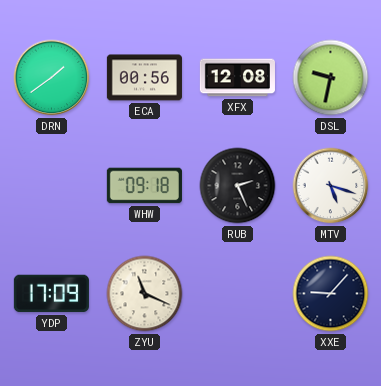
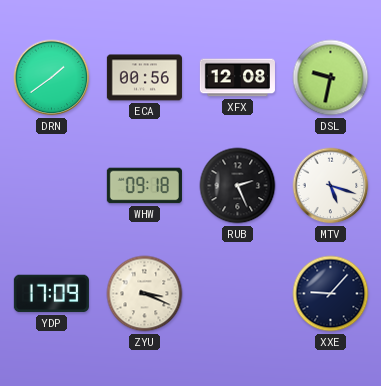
ZYU: 11:19 -> 3:19 (145, 294)
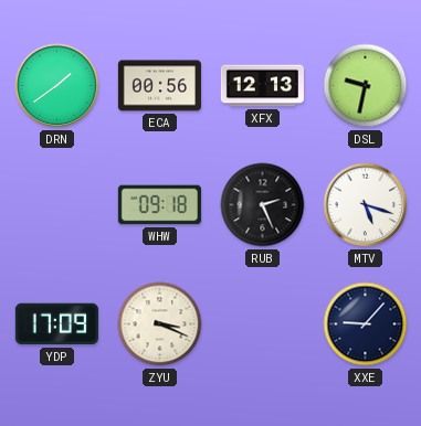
XFX: 12:08 -> 12:13 (262, 86)
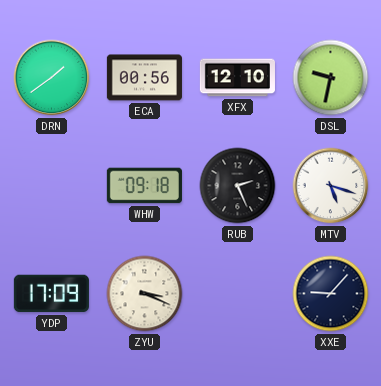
XFX: 12:13 -> 12:10 (237, 78)
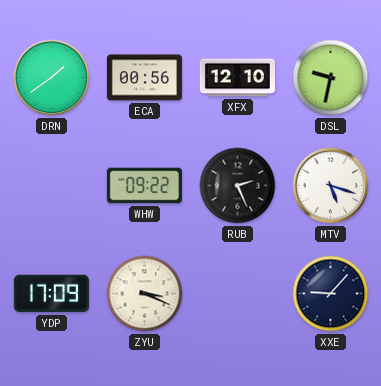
WHW: 09:18 -> 09:22 (144, 186)
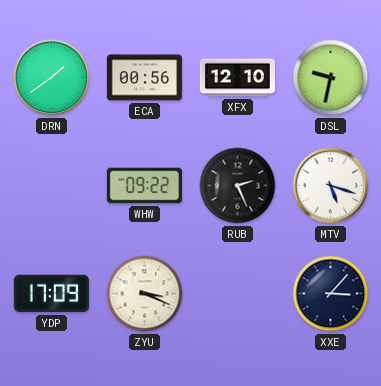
XXE: 9:07 -> 3:07 (331, 294)
